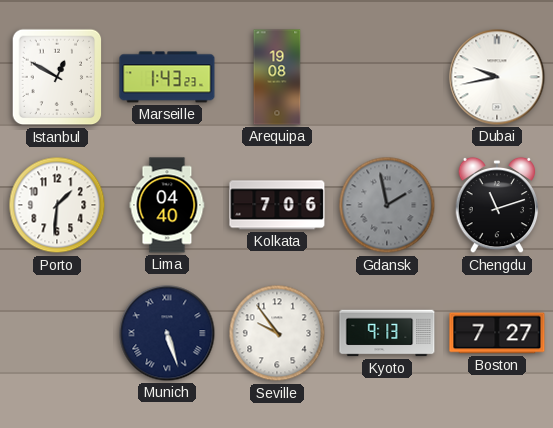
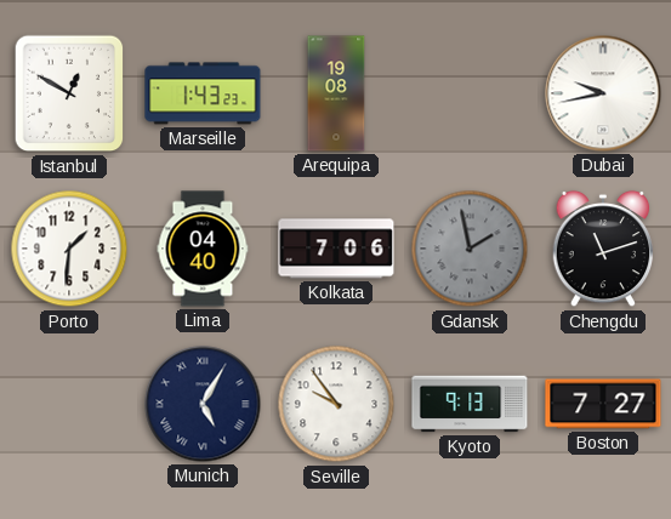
Munich: 5:27 -> 5:05 (203, 404)
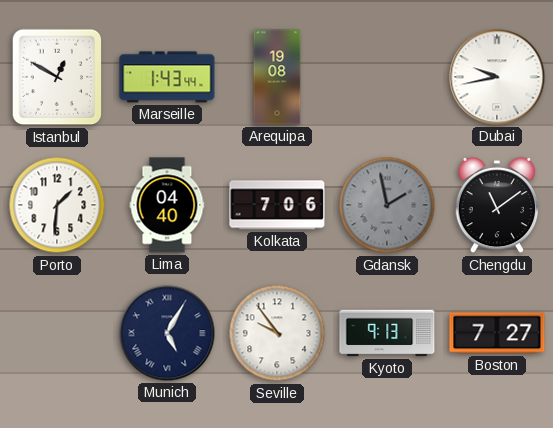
Marseille: 1:43:23 -> 1:43:44 (167, 77)
Chengdu: 11:12 -> 11:09 (497, 205)
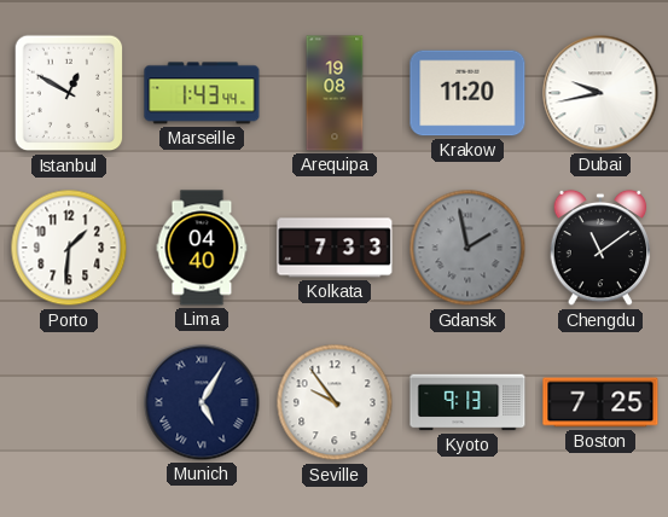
Krakow: none -> 11:20 (467, 93)
Kolkata: 7:06 -> 7:33 (335, 248)
Boston: 7:27 -> 7:25 (600, 402)
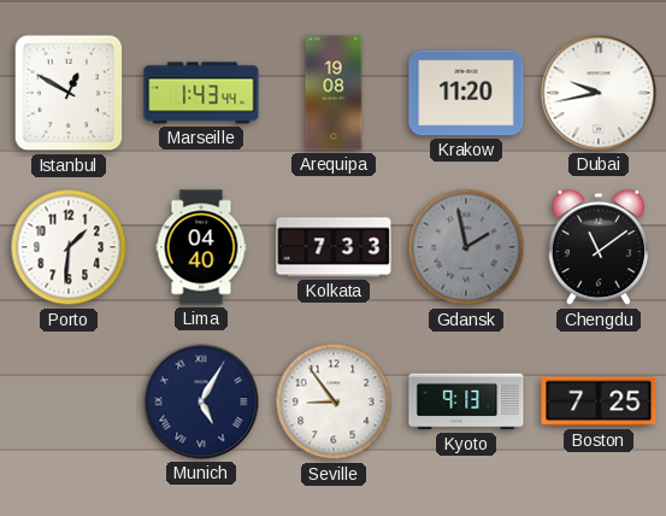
Seville: 9:54 -> 8:54 (334, 401)
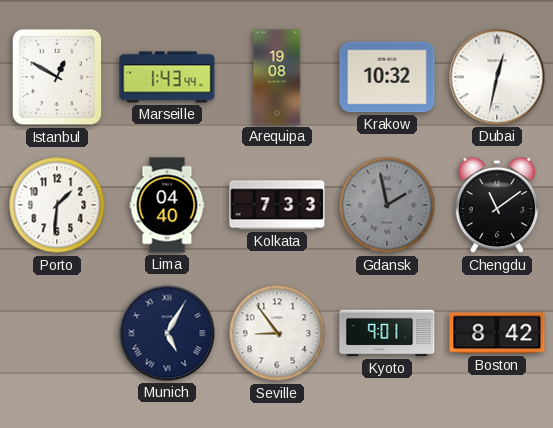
Krakow: 11:20 -> 10:32 (387, 77)
Dubai: 9:43 -> 12:32 (497, 77)
Kyoto: 9:13 -> 9:01 (387, 333)
Boston: 7:25 -> 8:42 (497, 333)
